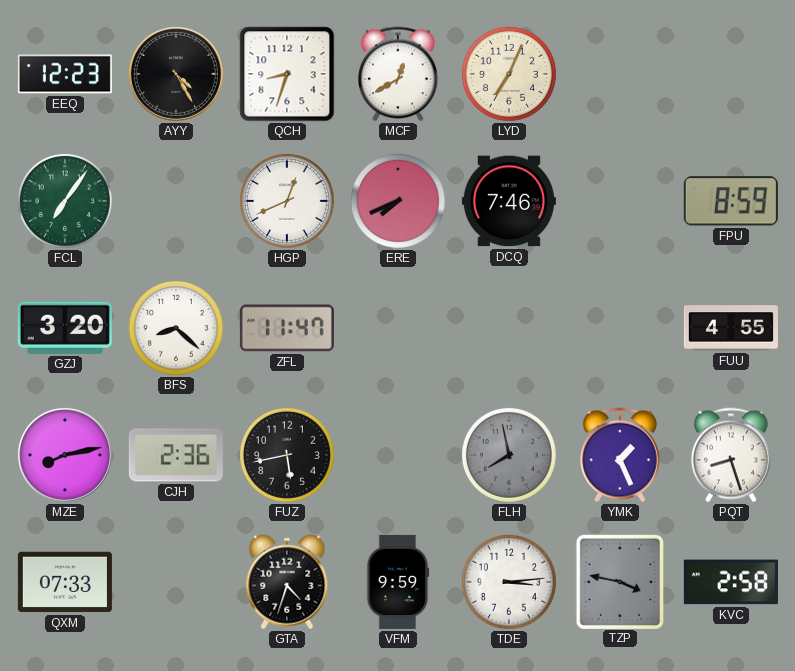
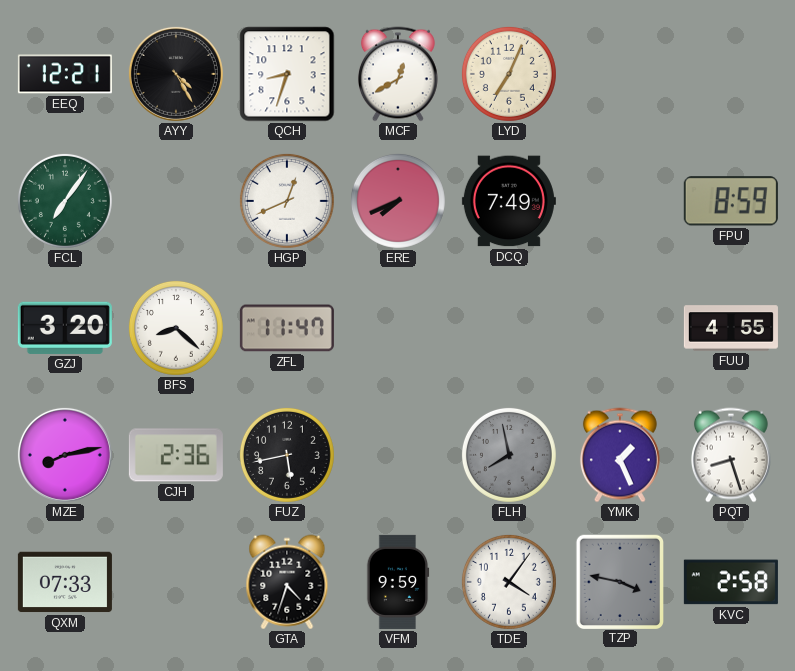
EEQ: 12:23 -> 12:21 (65, 74)
DCQ: 7:46 -> 7:49 (509, 201)
TDE: 3:14 -> 4:06 (509, 582)
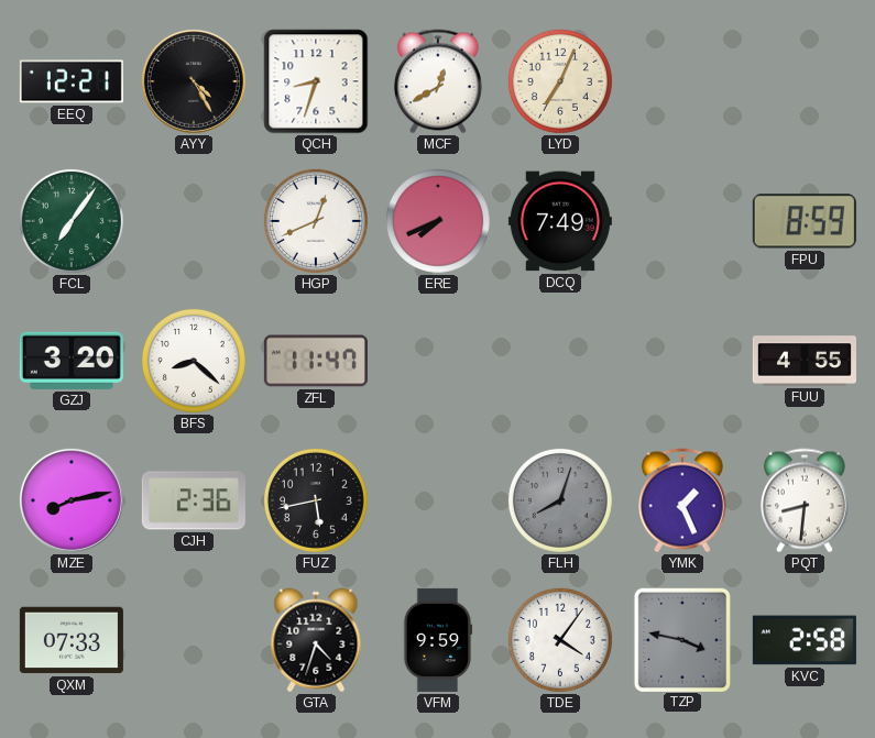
FLH: 7:58 -> 8:03 (560, 500)
PQT: 8:27 -> 8:31 (805, 500)
